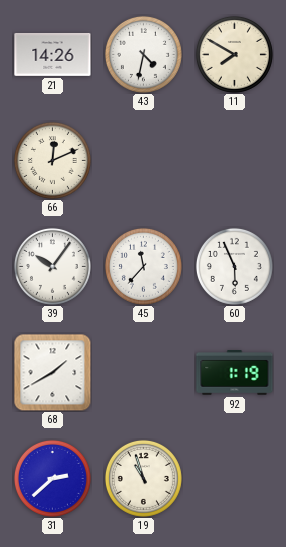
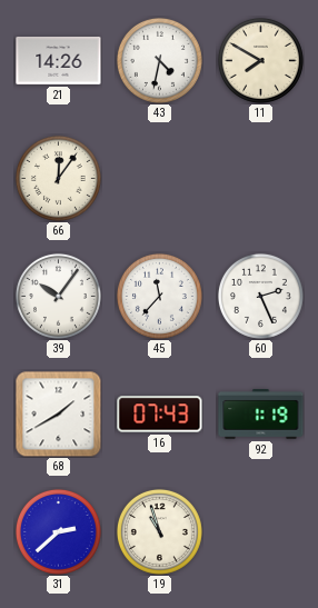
66: 12:11 -> 12:06 (58, 178)
60: 5:56 -> 2:26 (260, 296)
16: none -> 07:43 (160, 415)
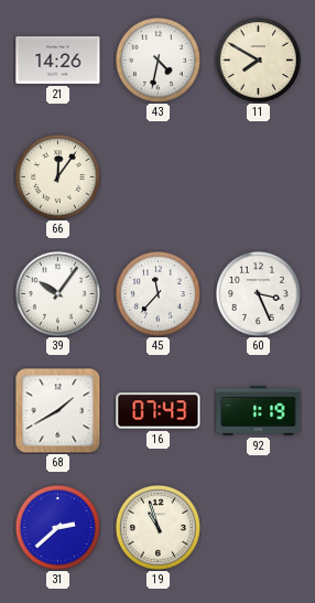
60: 2:26 -> 3:26 (258, 293)
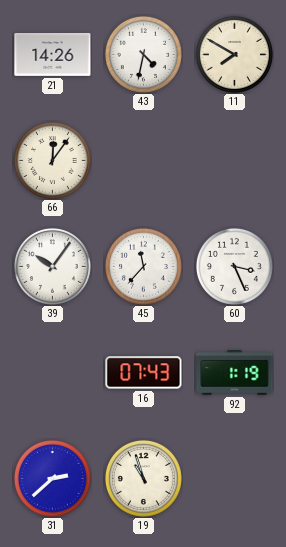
68: 1:40 -> none (57, 410)
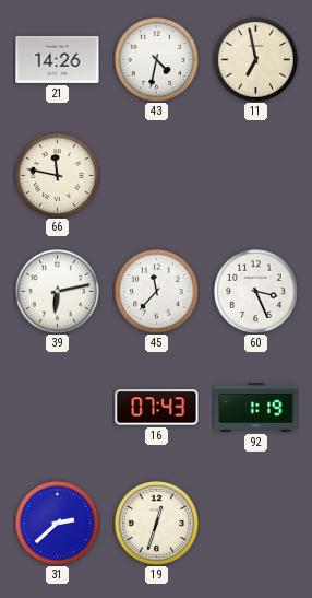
11: 7:50 -> 6:58 (255, 59)
66: 12:06 -> 11:47 (57, 175)
39: 10:06 -> 6:13 (57, 291)
19: 10:57 -> 12:33 (156, 523)
